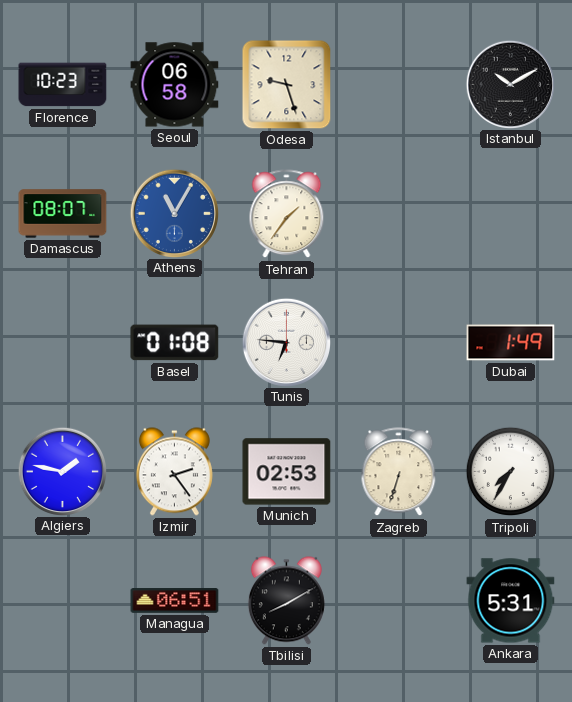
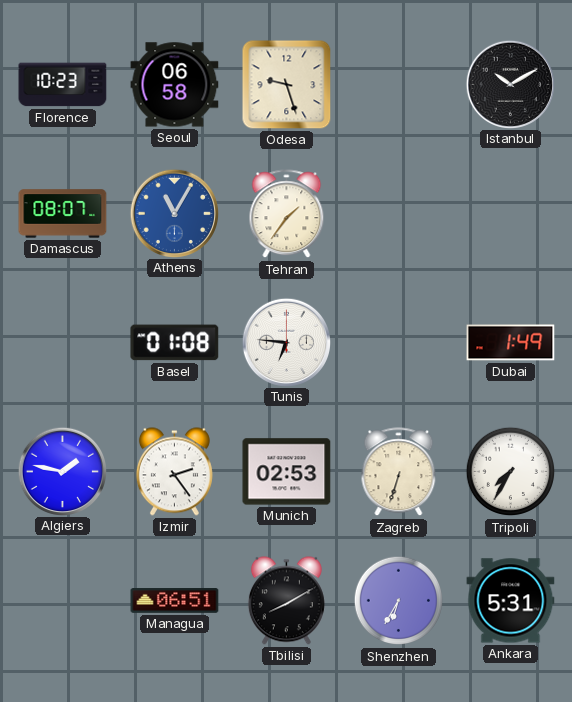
Shenzhen: none -> 6:35 (399, 601)
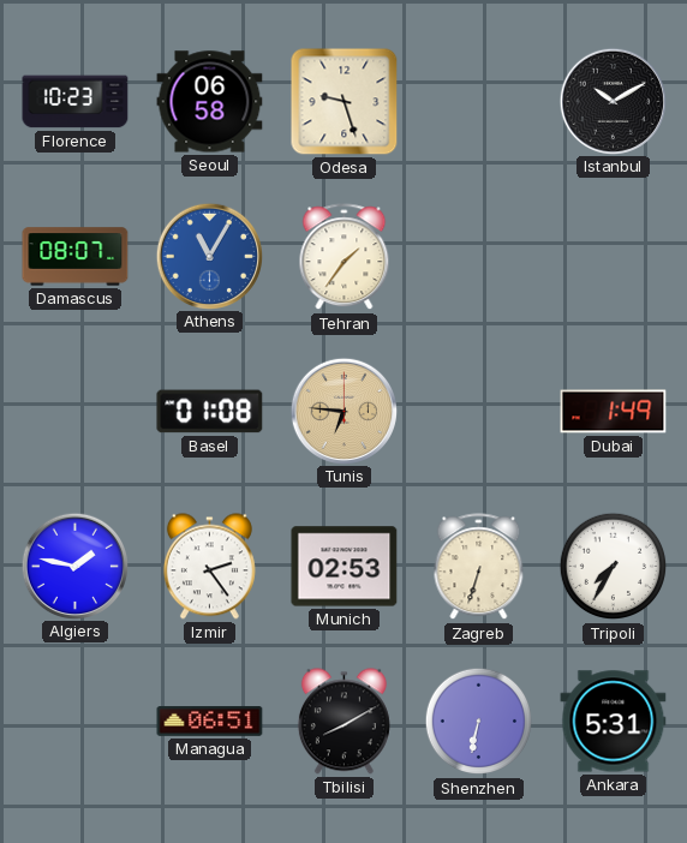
Tunis dial: white -> champagne (343, 411)
Shenzhen: 6:35 -> 6:32 (479, 722)
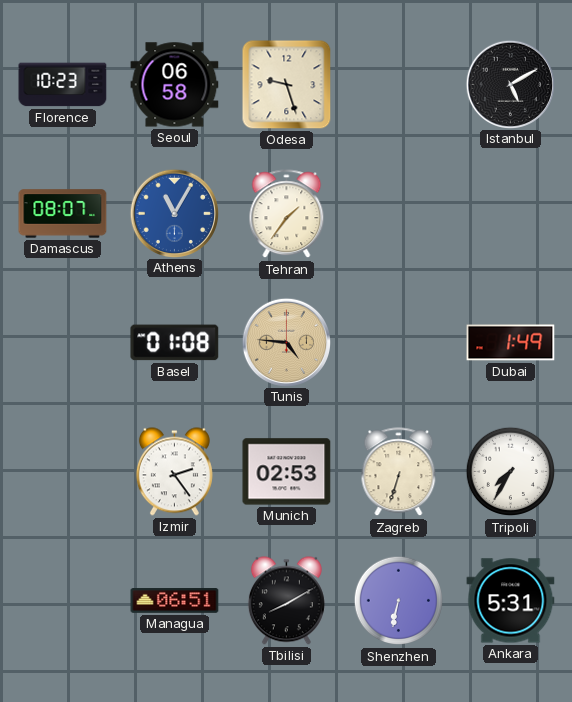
Istanbul: 10:10 -> 5:10 (510, 84)
Tunis: 6:46 -> 4:46 (286, 342)
Algiers: 1:47 -> none (74, 566)
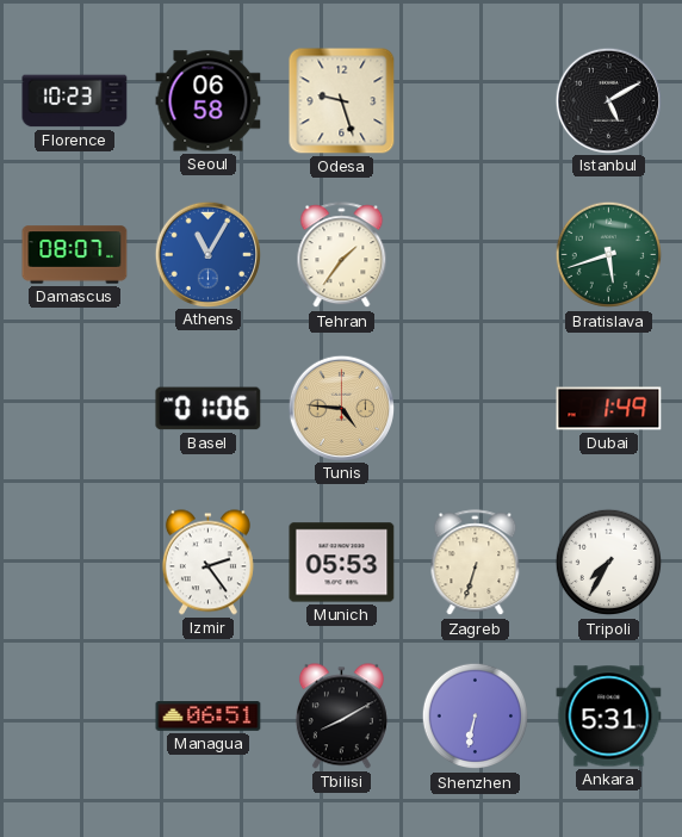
Bratislava: none -> 5:42 (609, 255)
Basel: 01:08 -> 01:06 (209, 409)
Munich: 02:53 -> 05:53 (342, 563)
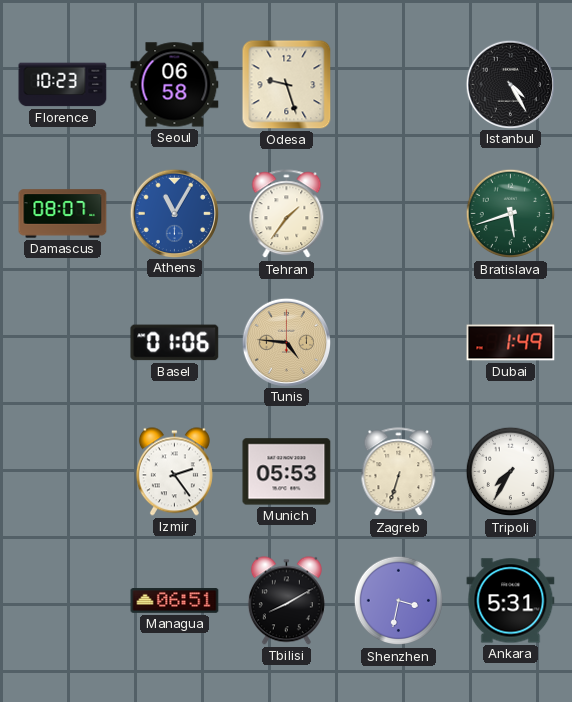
Istanbul: 5:10 -> 4:25 (510, 84)
Shenzhen: 6:32 -> 3:32 (399, 601)
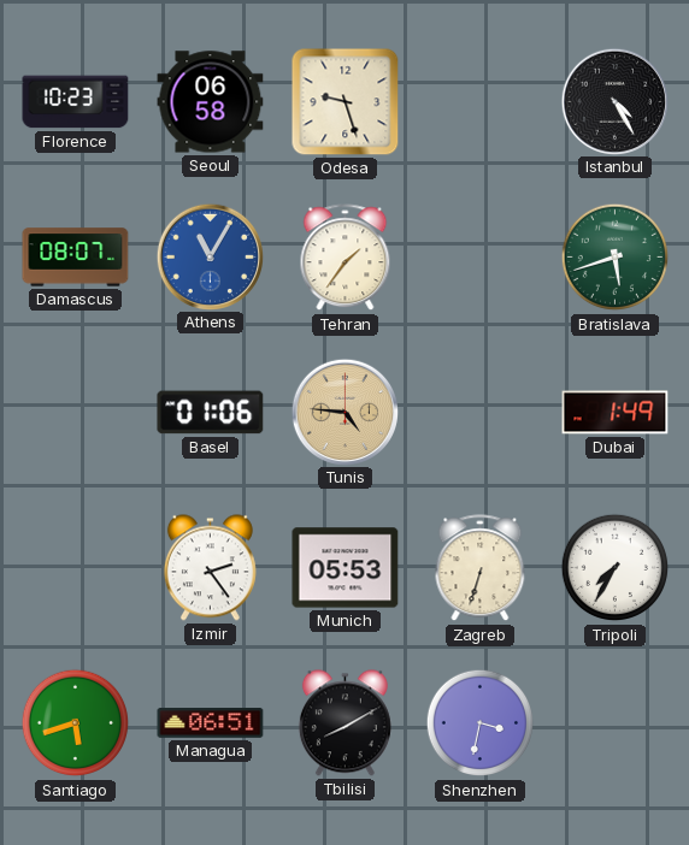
Santiago: none -> 5:42 (76, 723)
Ankara: 5:31 -> none (511, 601)
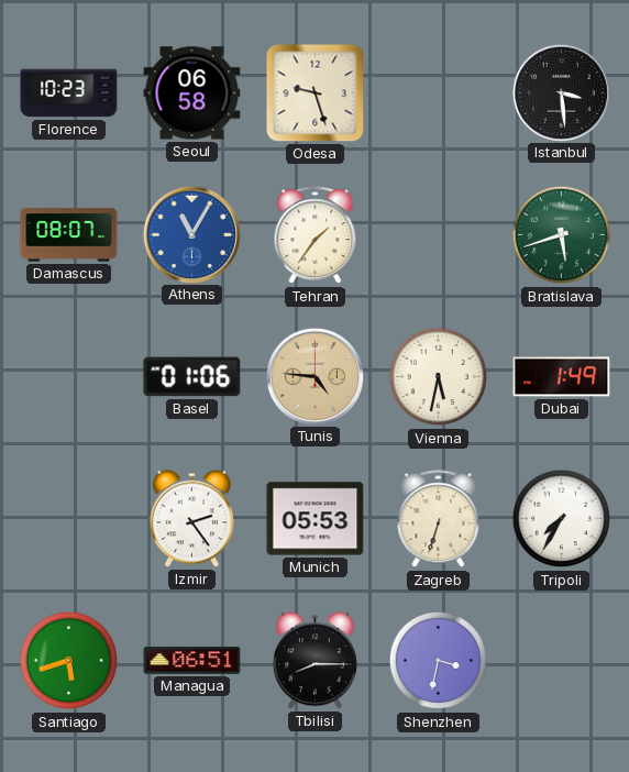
Istanbul: 4:25 -> 3:29 (561, 92)
Vienna: none -> 5:32 (439, 377)
Tbilisi: 8:10 -> 8:15 (314, 661)
